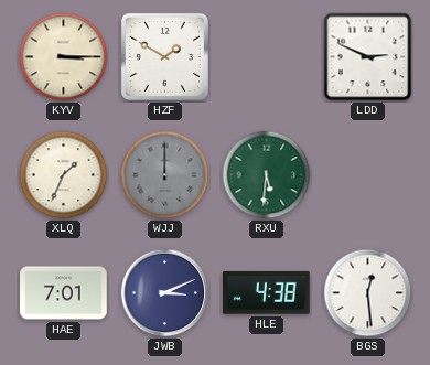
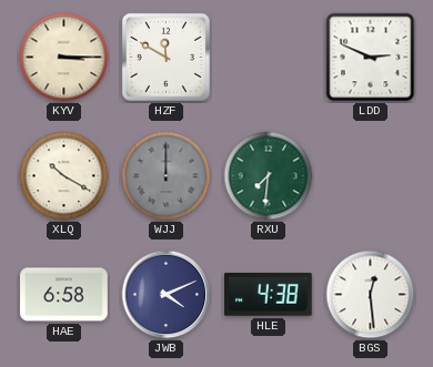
HZF: 1:50 -> 11:50 (165, 57)
XLQ: 1:34 -> 10:20 (64, 176)
RXU: 5:31 -> 7:31 (269, 176)
HAE: 7:01 -> 6:58 (64, 295)
JWB: 3:11 -> 4:11 (167, 295)
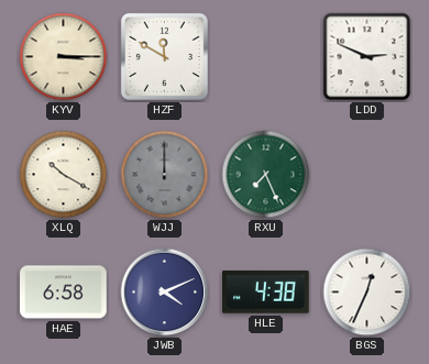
RXU: 7:31 -> 7:26 (266, 175)
BGS: 12:29 -> 12:34 (367, 293)
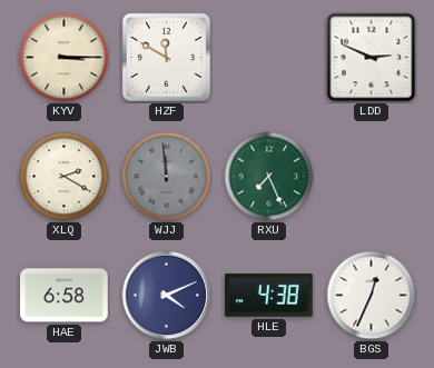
XLQ: 10:20 -> 2:20 (65, 177)
WJJ: 12:00 -> 11:59 (167, 177)
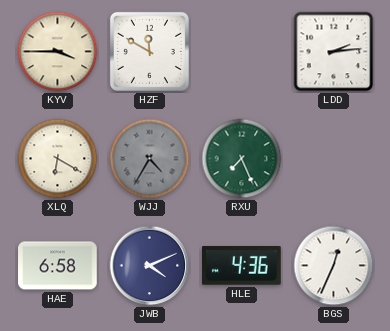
KYV: 3:15 -> 3:45 (58, 52)
LDD: 2:49 -> 2:14 (334, 52)
XLQ: 2:20 -> 6:20 (58, 159)
WJJ: 11:59 -> 4:35 (150, 159)
HLE: 4:38 -> 4:36 (242, 266)
